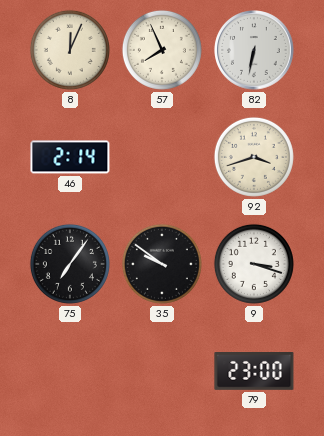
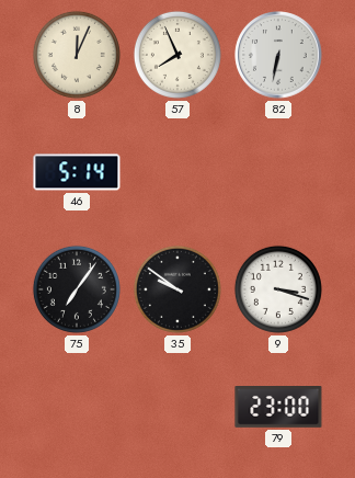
46: 2:14 -> 5:14 (77, 172)
92: 3:42 -> none (254, 157)
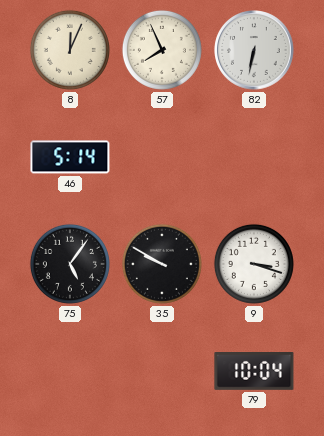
75: 7:06 -> 5:06 (70, 264)
35: 9:51 -> 9:50 (162, 264)
79: 23:00 -> 10:04 (254, 372)
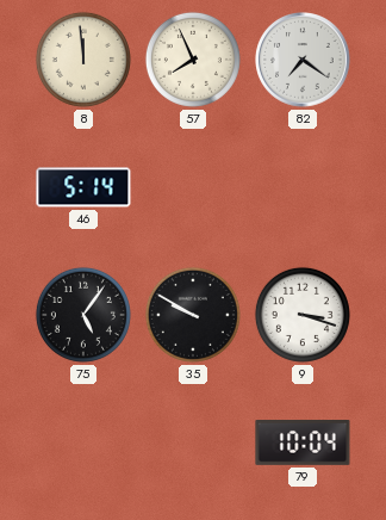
8: 12:04 -> 11:59 (83, 60)
82: 6:32 -> 7:21 (303, 60)
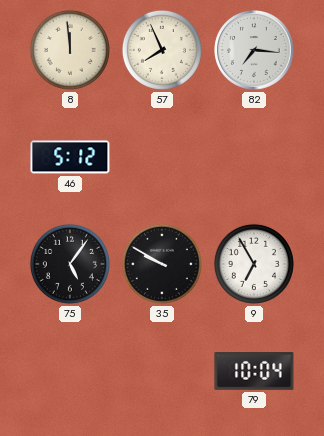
82: 7:21 -> 7:16 (254, 50)
46: 5:14 -> 5:12 (70, 157)
9: 3:18 -> 6:55 (254, 264)
